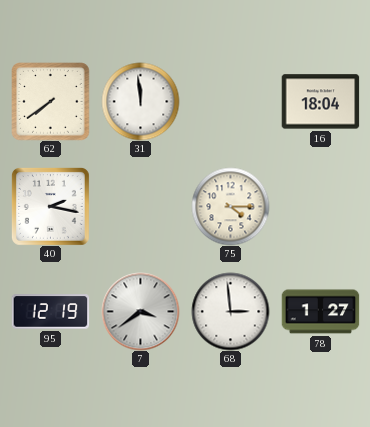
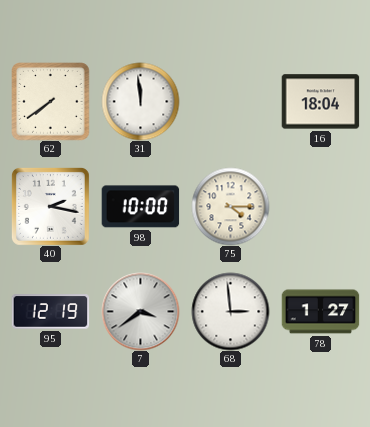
98: none -> 10:00 (140, 207)
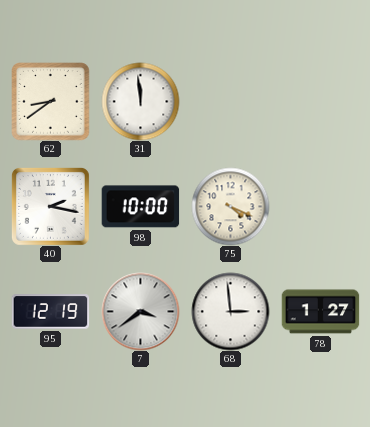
62: 7:39 -> 8:39 (50, 101)
16: 18:04 -> none (320, 102)
75: 4:15 -> 4:19 (230, 206)
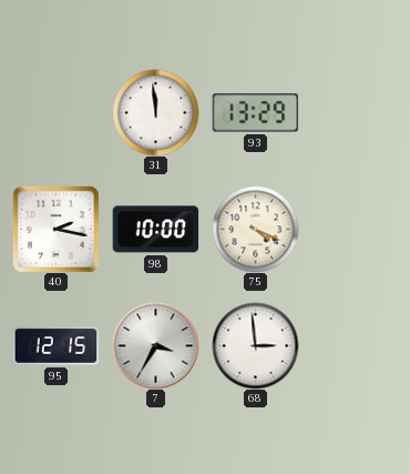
62: 8:39 -> none (50, 101)
93: none -> 13:29 (255, 113)
95: 12:19 -> 12:15 (55, 346)
7: 3:39 -> 3:35 (155, 345)
78: 1:27 -> none (320, 312)
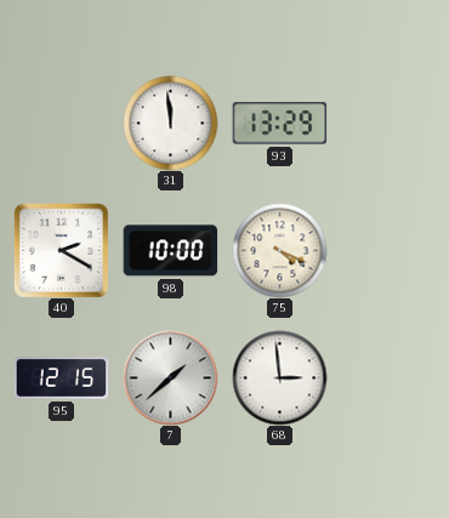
40: 2:17 -> 2:20 (61, 250)
7: 3:35 -> 1:38 (170, 377)
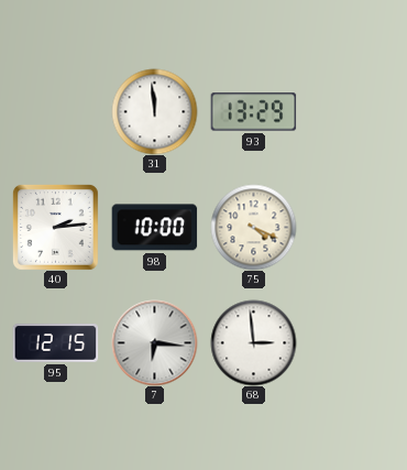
40: 2:20 -> 2:14 (55, 227)
7: 1:38 -> 6:16 (154, 342)
